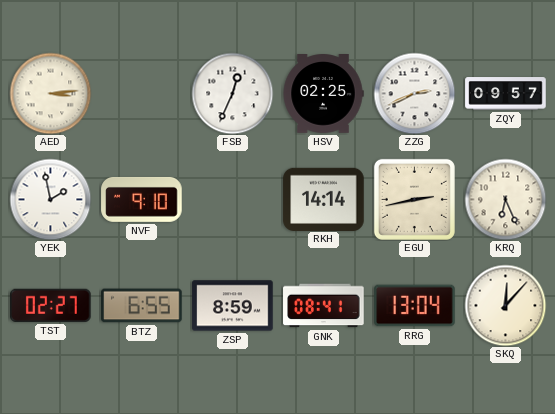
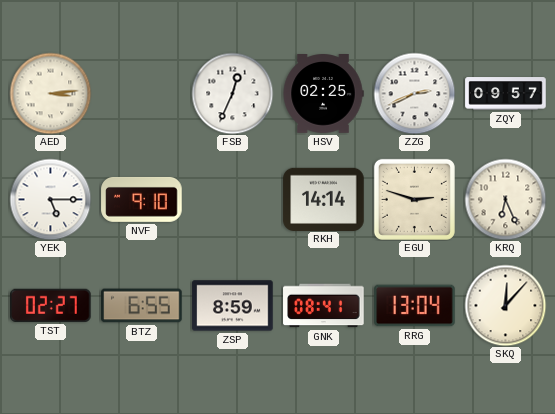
YEK: 1:58 -> 5:15 (50, 199)
EGU: 2:43 -> 2:48 (414, 199)
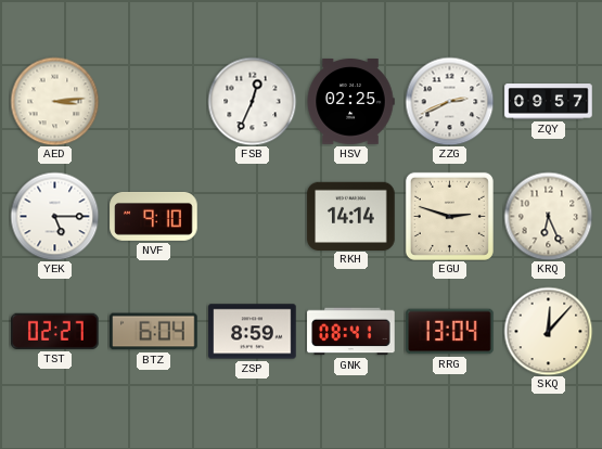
BTZ: 6:55 -> 6:04 (154, 332)
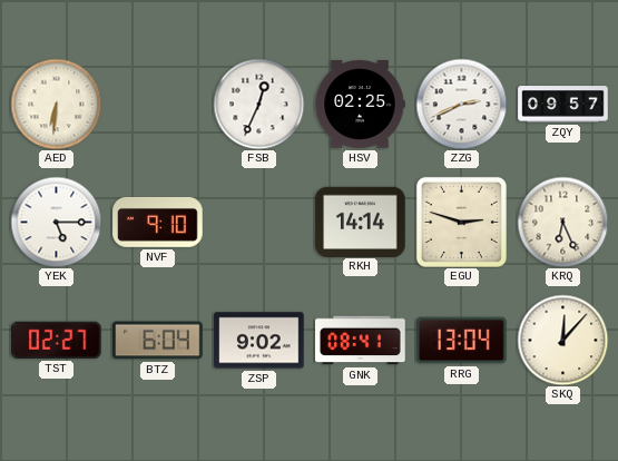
AED: 3:14 -> 6:31 (56, 104)
ZSP: 8:59 -> 9:02 (259, 341)
